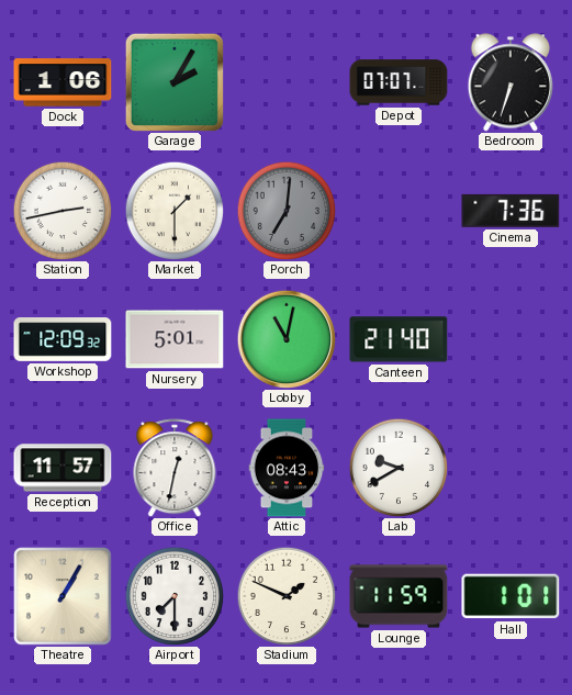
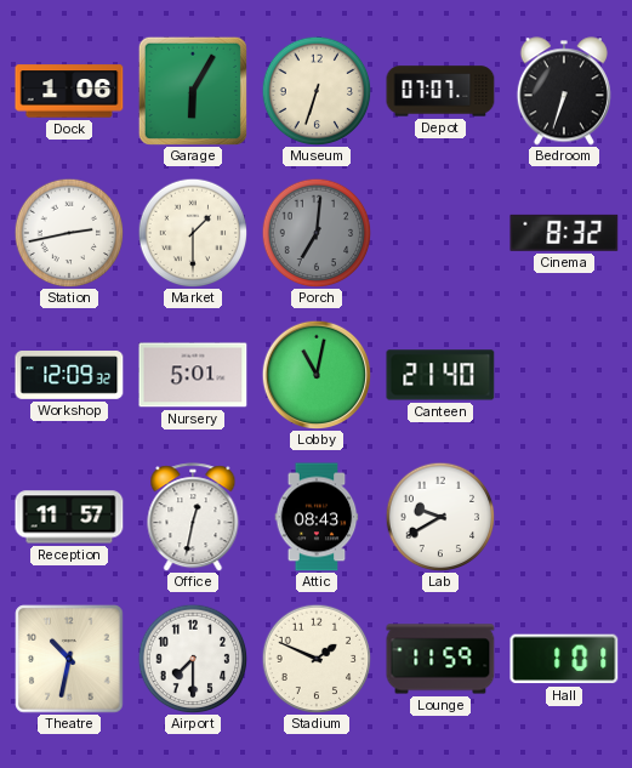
Garage: 2:05 -> 6:05 (193, 91)
Museum: none -> 6:33 (317, 91)
Cinema: 7:36 -> 8:32 (564, 233)
Theatre: 1:05 -> 10:32 (69, 659)
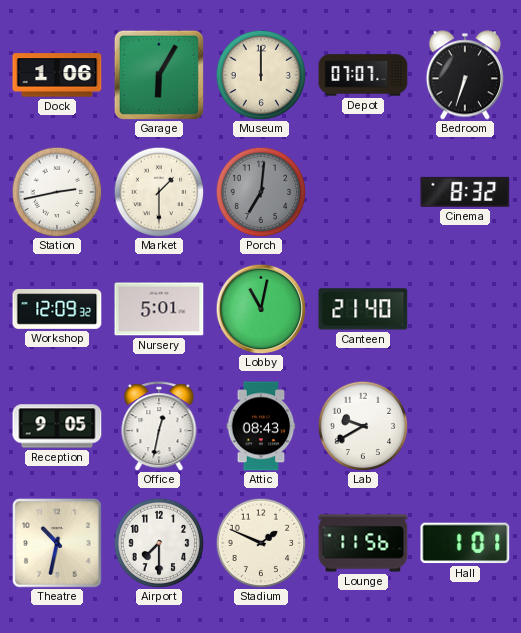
Museum: 6:33 -> 12:00 (261, 75)
Reception: 11:57 -> 9:05 (57, 426)
Lounge: 11:59 -> 11:56 (363, 543)
